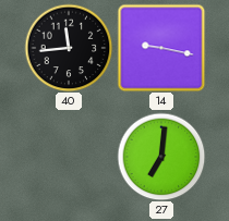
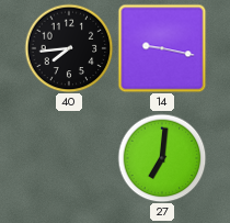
40: 11:44 -> 7:44 (69, 48)
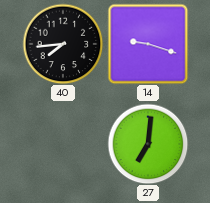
14: 9:17 -> 9:18 (148, 44)
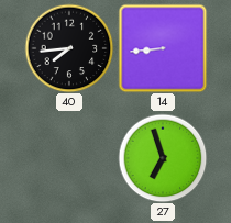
14: 9:18 -> 8:44 (163, 48)
27: 7:01 -> 6:57 (163, 158)
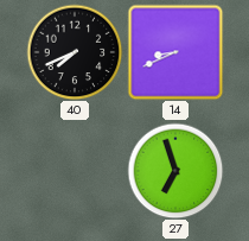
40: 7:44 -> 7:41 (75, 52)
14: 8:44 -> 8:41 (175, 52)
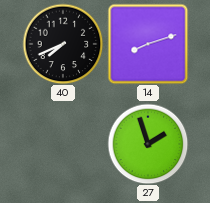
14: 8:41 -> 8:12 (148, 44)
27: 6:57 -> 1:57 (148, 144)
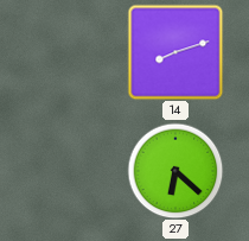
40: 7:41 -> none (63, 44)
27: 1:57 -> 6:22 (175, 171)
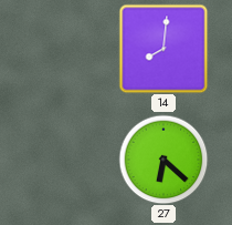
14: 8:12 -> 8:01 (164, 49)
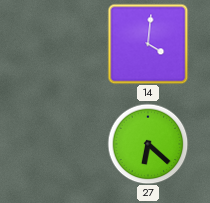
14: 8:01 -> 4:01 (148, 44)
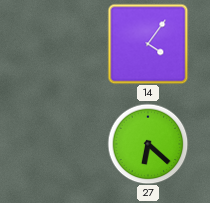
14: 4:01 -> 4:06 (148, 44)
